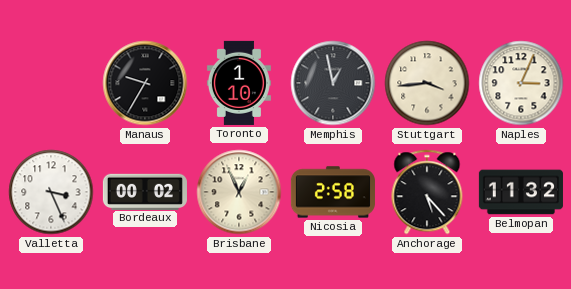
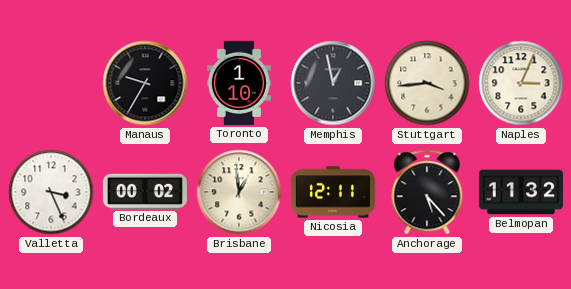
Brisbane: 12:56 -> 12:59 (239, 192)
Nicosia: 2:58 -> 12:11 (333, 192)
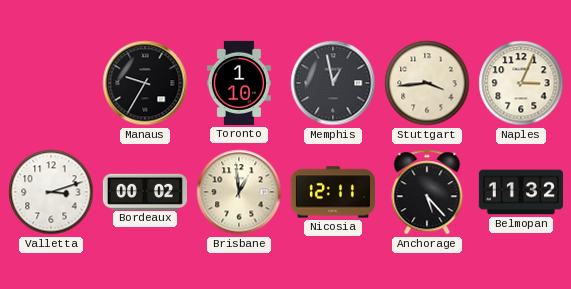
Valletta: 3:26 -> 3:12 (51, 192)
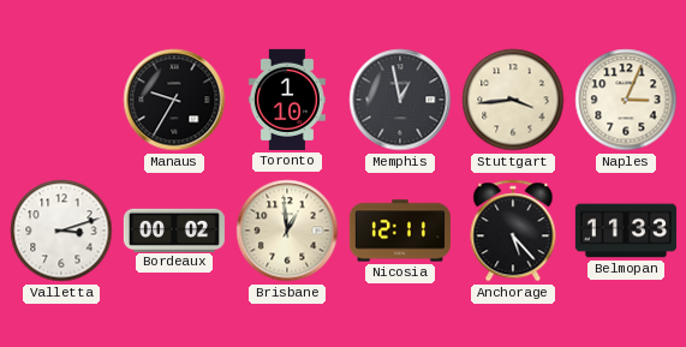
Belmopan: 11:32 -> 11:33 (626, 231)
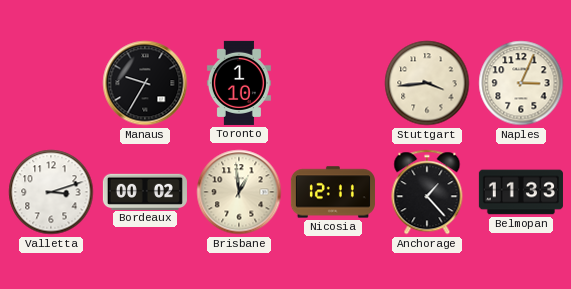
Memphis: 12:58 -> none (400, 100)
Anchorage: 5:23 -> 1:23 (427, 192)
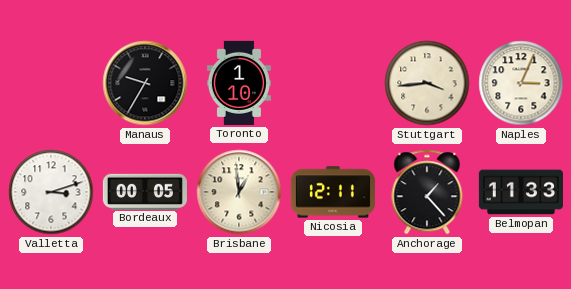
Bordeaux: 00:02 -> 00:05 (145, 191)
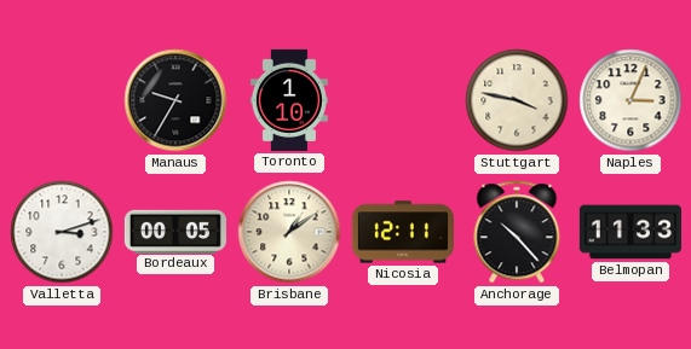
Stuttgart: 3:44 -> 3:47 (517, 100)
Brisbane: 12:59 -> 1:09 (289, 232)
Anchorage: 1:23 -> 10:23 (517, 232)
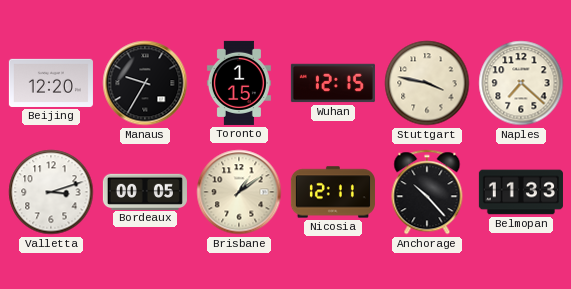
Beijing: none -> 12:20 (51, 83)
Toronto: 1:10 -> 1:15 (239, 83)
Wuhan: none -> 12:15 (333, 83)
Naples: 3:04 -> 7:22 (521, 83)
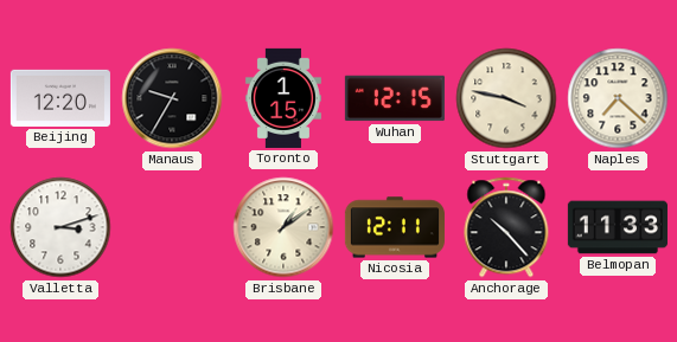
Bordeaux: 00:05 -> none (145, 191)
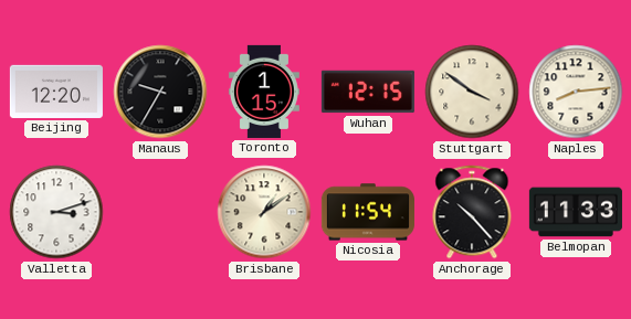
Stuttgart: 3:47 -> 3:51 (472, 92)
Naples: 7:22 -> 8:14 (576, 92)
Nicosia: 12:11 -> 11:54 (368, 212)
